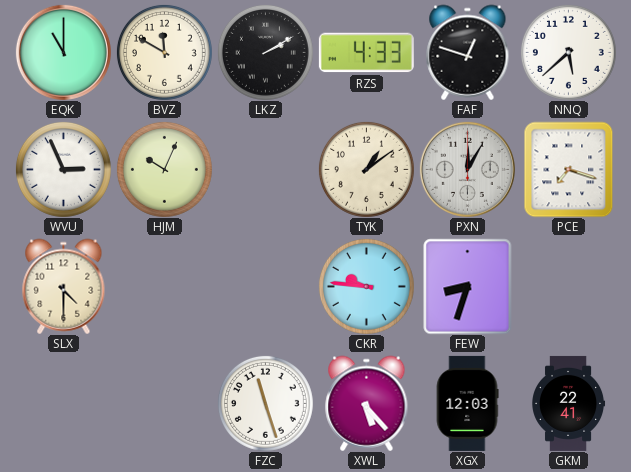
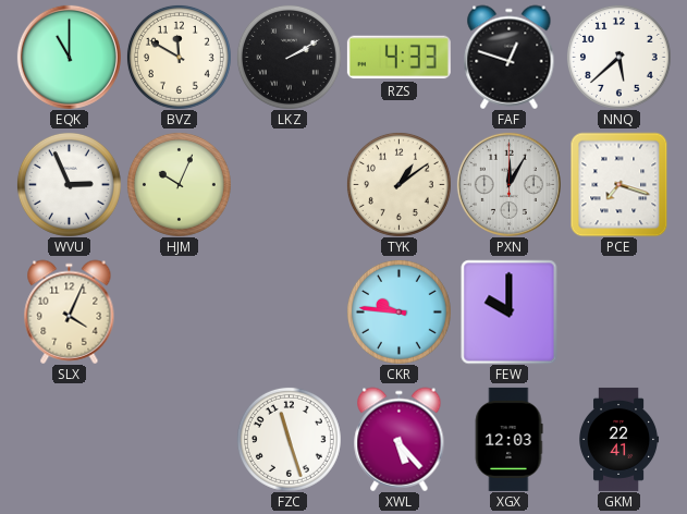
SLX: 4:30 -> 4:04 (70, 311)
FEW: 8:33 -> 10:00 (510, 311)
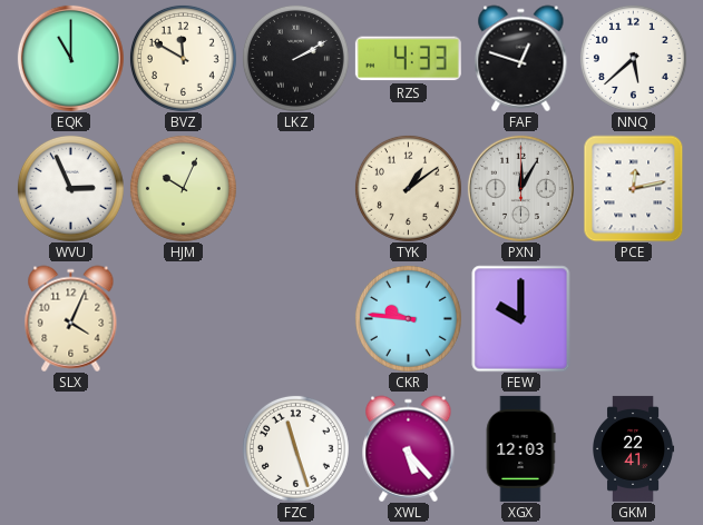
PCE: 7:18 -> 12:13 (634, 188)
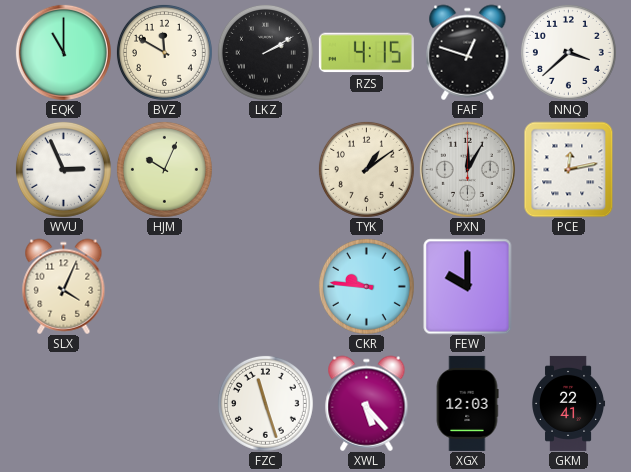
RZS: 4:33 -> 4:15 (366, 53)
NNQ: 5:38 -> 3:38 (568, 52)
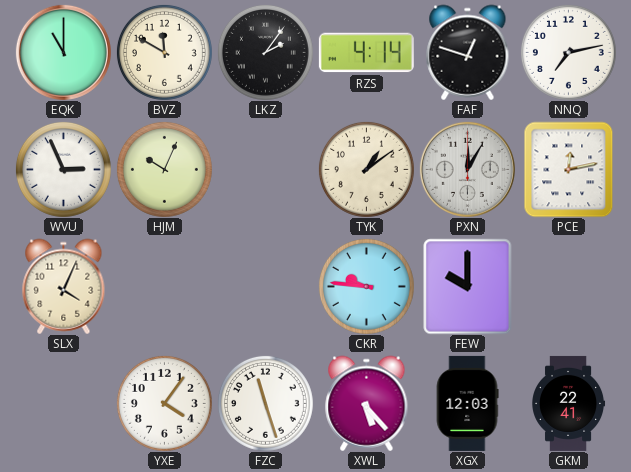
LKZ: 2:10 -> 2:06 (265, 52)
RZS: 4:15 -> 4:14 (366, 53)
NNQ: 3:38 -> 7:13 (568, 52)
YXE: none -> 4:06 (164, 403)
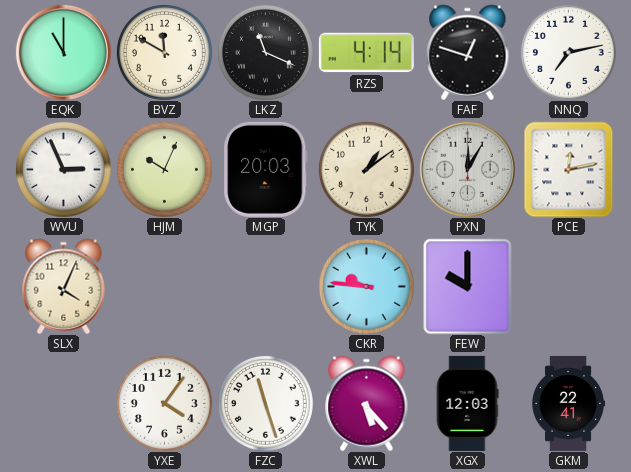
LKZ: 2:06 -> 11:19 (265, 52)
MGP: none -> 20:03 (266, 169)
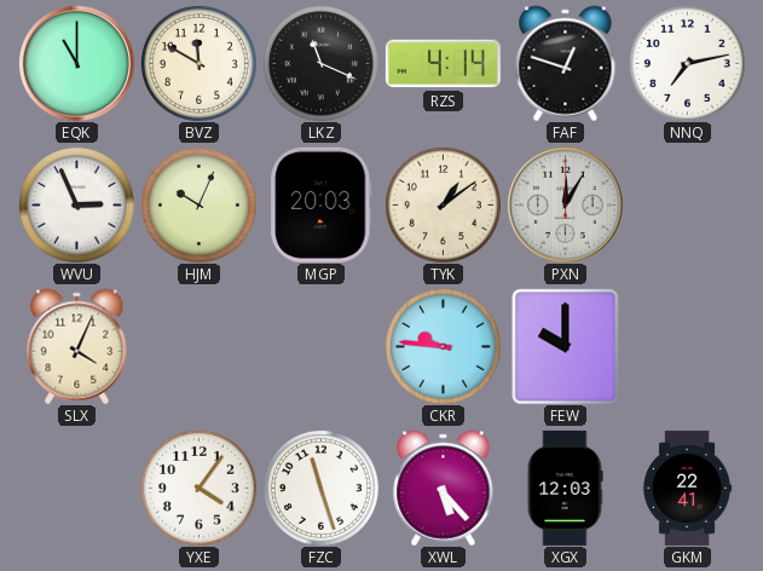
PCE: 12:13 -> none (569, 169)
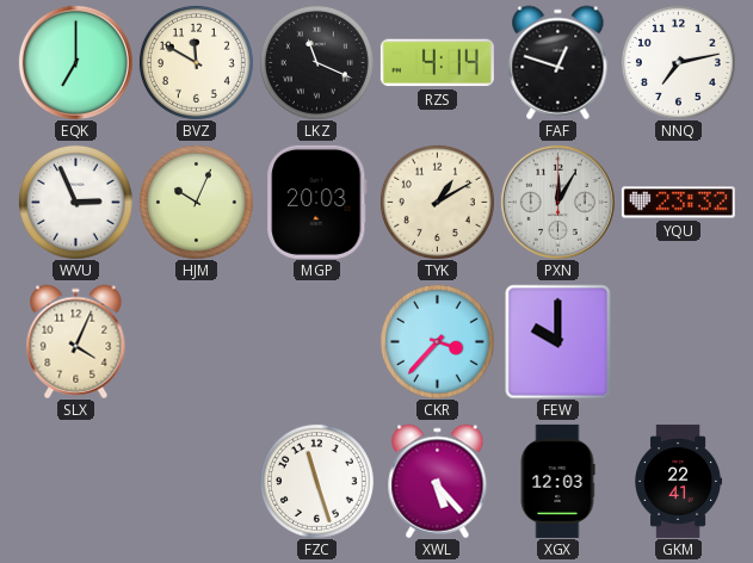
EQK: 11:00 -> 7:00 (75, 62)
TYK: 1:09 -> 1:10 (437, 202)
YQU: none -> 23:32 (678, 203)
CKR: 9:46 -> 3:37 (437, 341)
YXE: 4:06 -> none (198, 488)
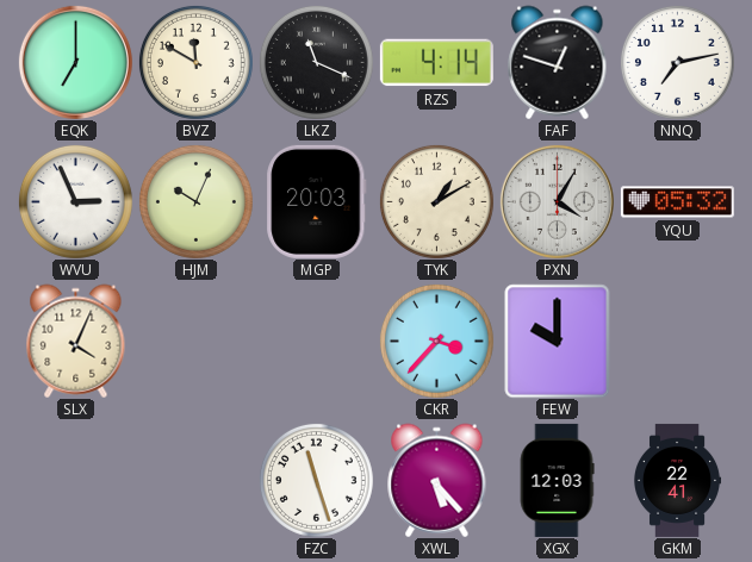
PXN: 12:05 -> 4:05 (557, 201)
YQU: 23:32 -> 05:32 (677, 202)
